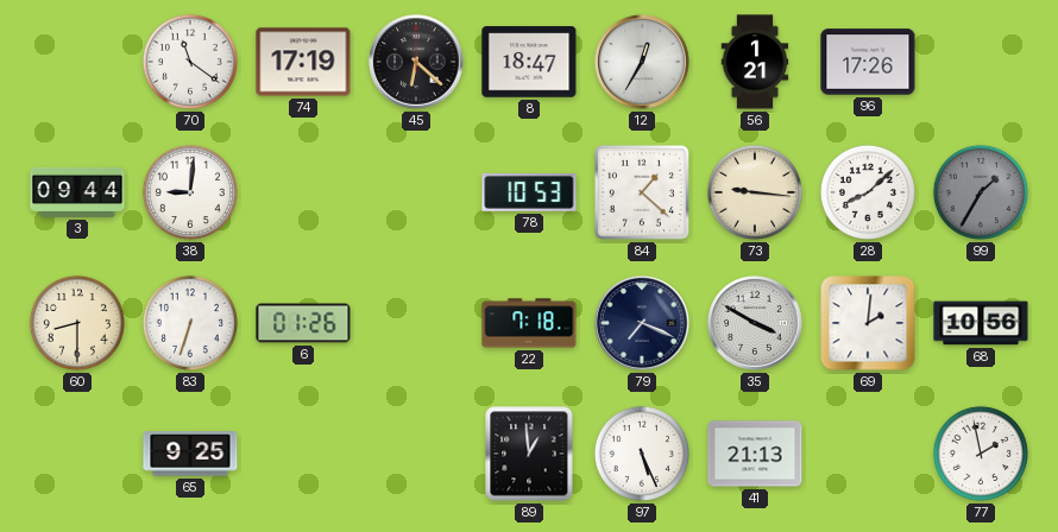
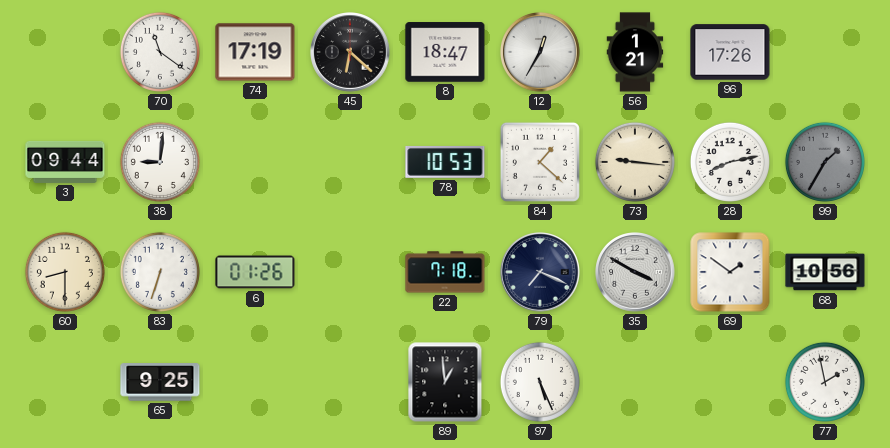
28: 8:08 -> 8:13 (730, 162)
69: 2:01 -> 1:51 (730, 272)
41: 21:13 -> none (755, 454)
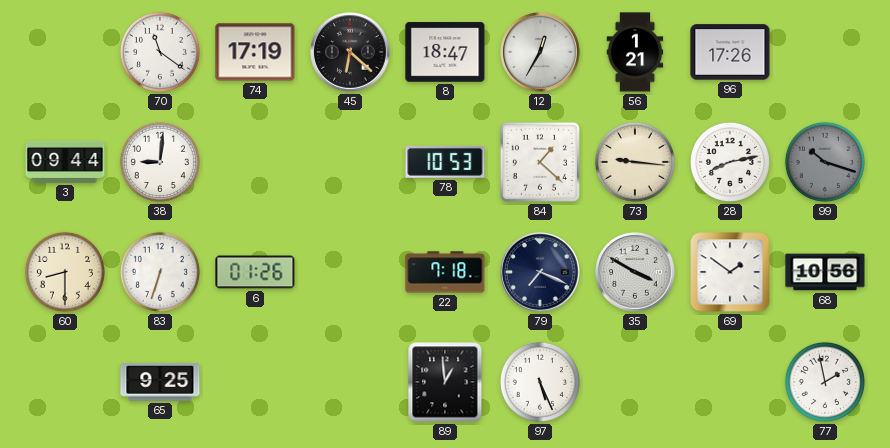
99: 1:35 -> 10:18 (825, 162)
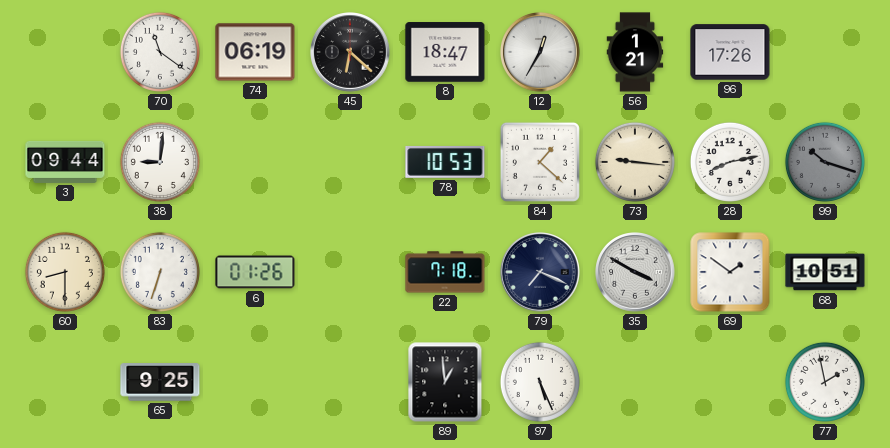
74: 17:19 -> 06:19 (255, 52)
68: 10:56 -> 10:51 (825, 272)
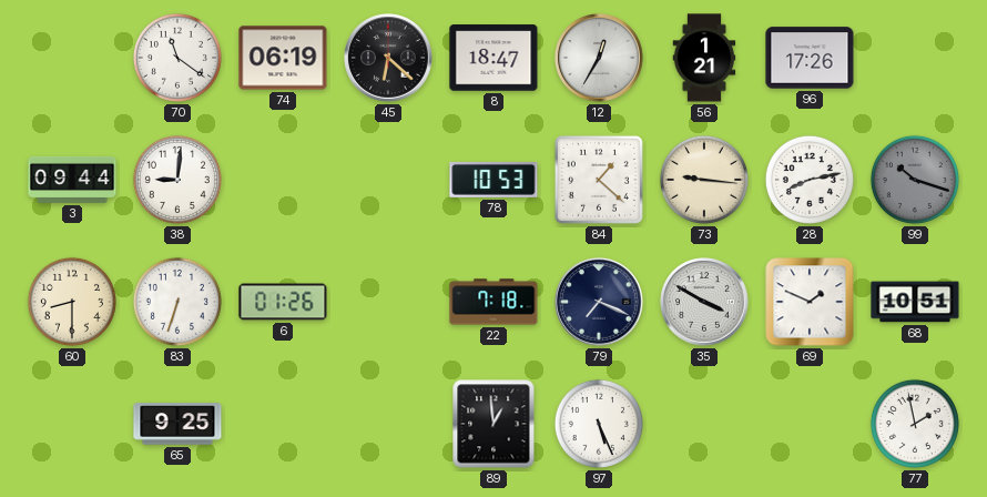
69: 1:51 -> 1:49 (810, 302)
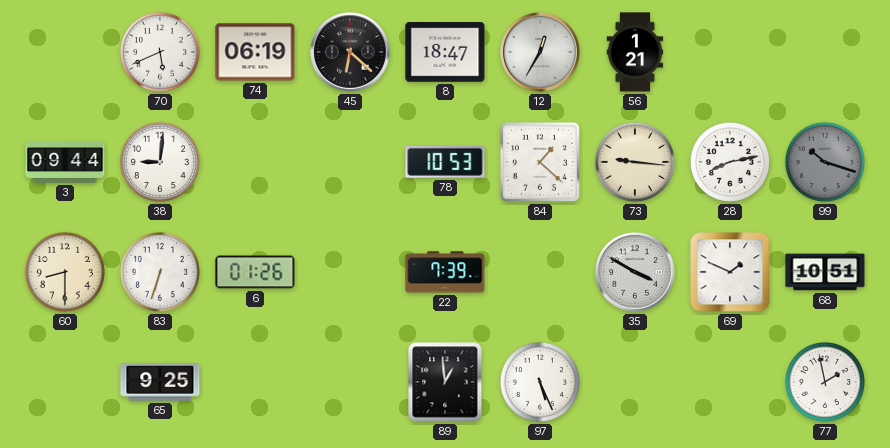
70: 11:21 -> 5:41 (160, 52)
96: 17:26 -> none (810, 58)
22: 7:18 -> 7:39 (445, 272)
79: 7:19 -> none (600, 303)
